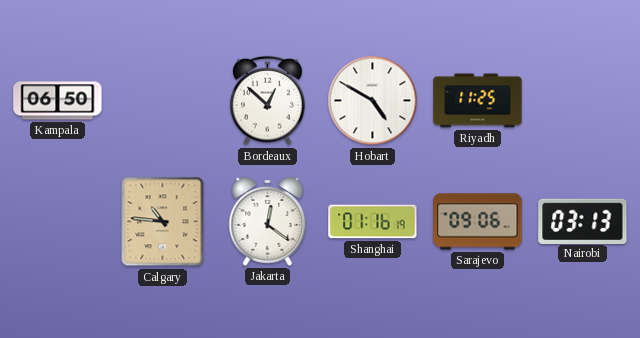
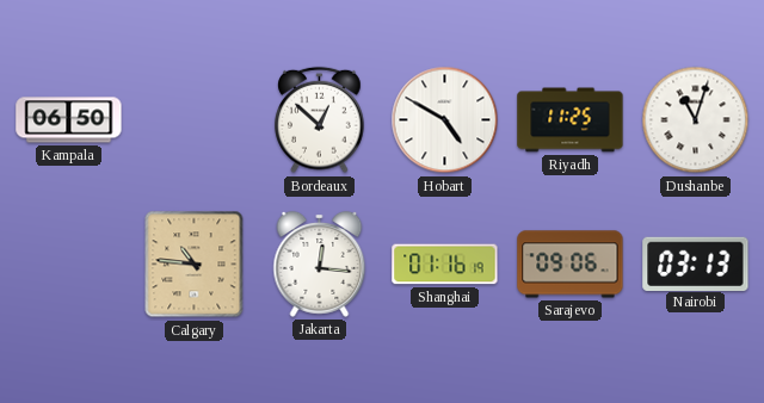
Dushanbe: none -> 11:03 (696, 120)
Jakarta: 12:21 -> 12:16 (320, 263)
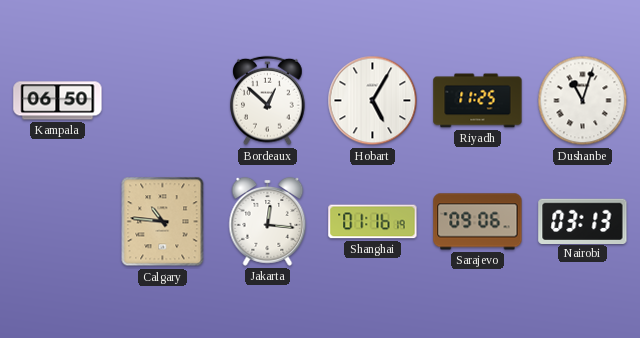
Hobart: 4:50 -> 5:05 (373, 101)
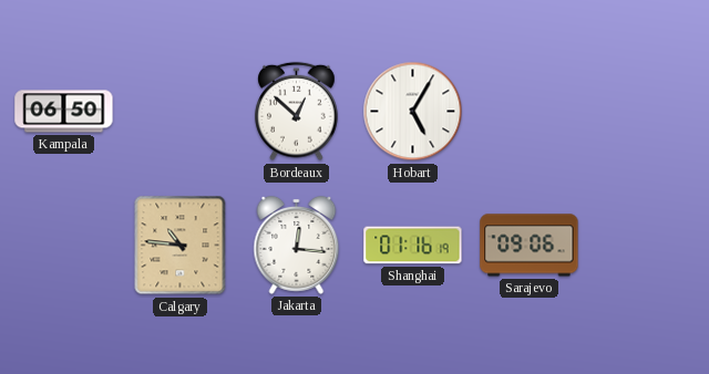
Riyadh: 11:25 -> none (478, 101)
Dushanbe: 11:03 -> none (583, 101)
Nairobi: 03:13 -> none (583, 221)
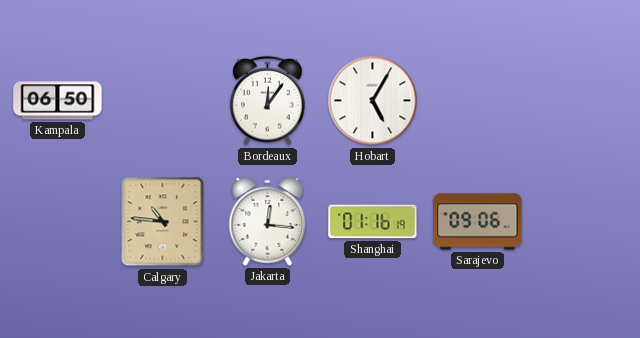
Bordeaux: 12:52 -> 12:06 (268, 101)
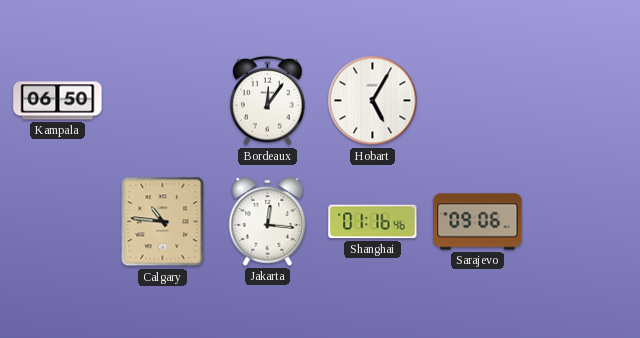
Shanghai: 01:16:19 -> 01:16:46 (373, 222)
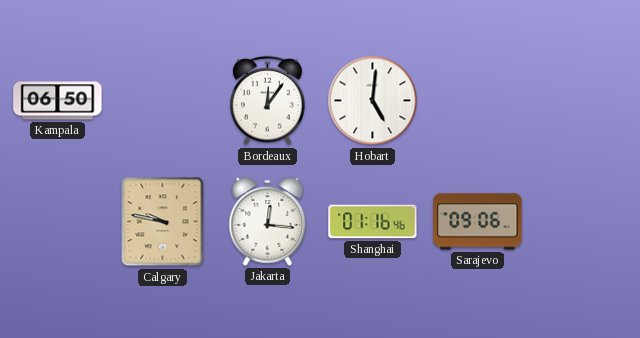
Hobart: 5:05 -> 5:01 (373, 101)
Calgary: 10:46 -> 9:47 (163, 222)
